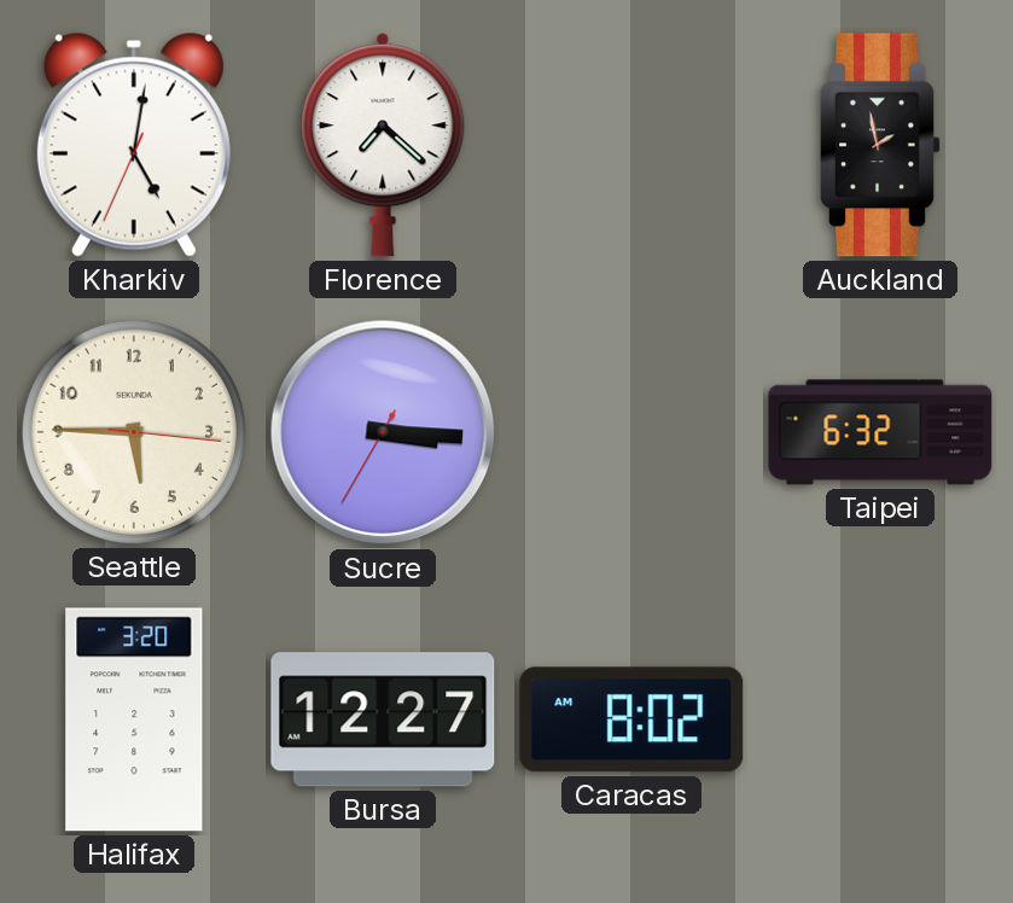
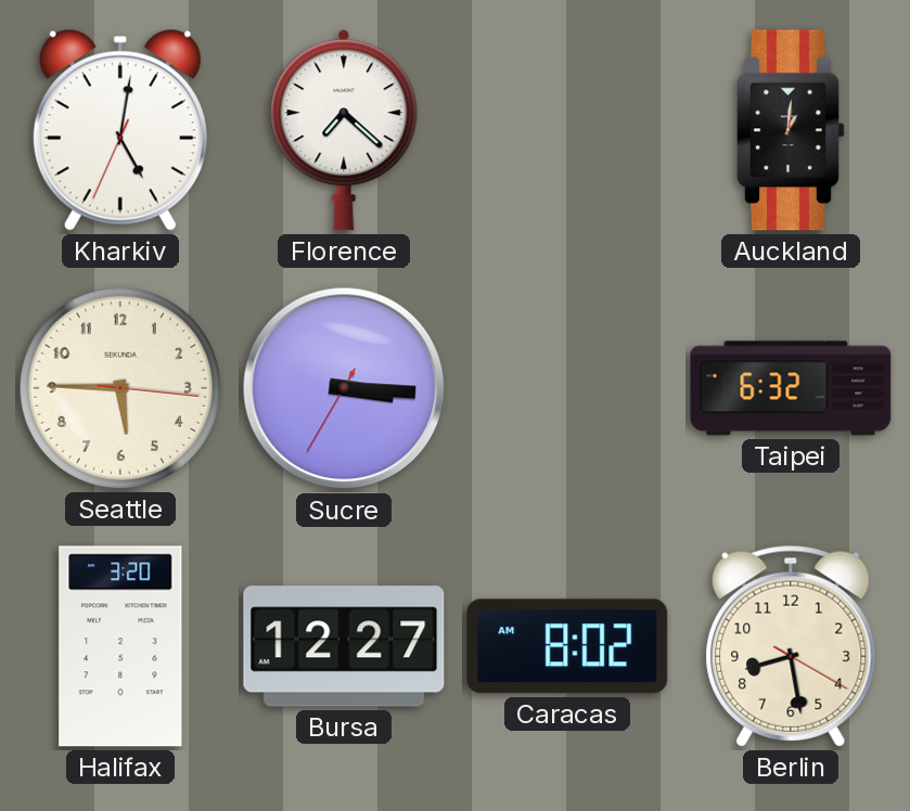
Auckland: 1:58 -> 1:01 (792, 130)
Berlin: none -> 8:28 (791, 646)
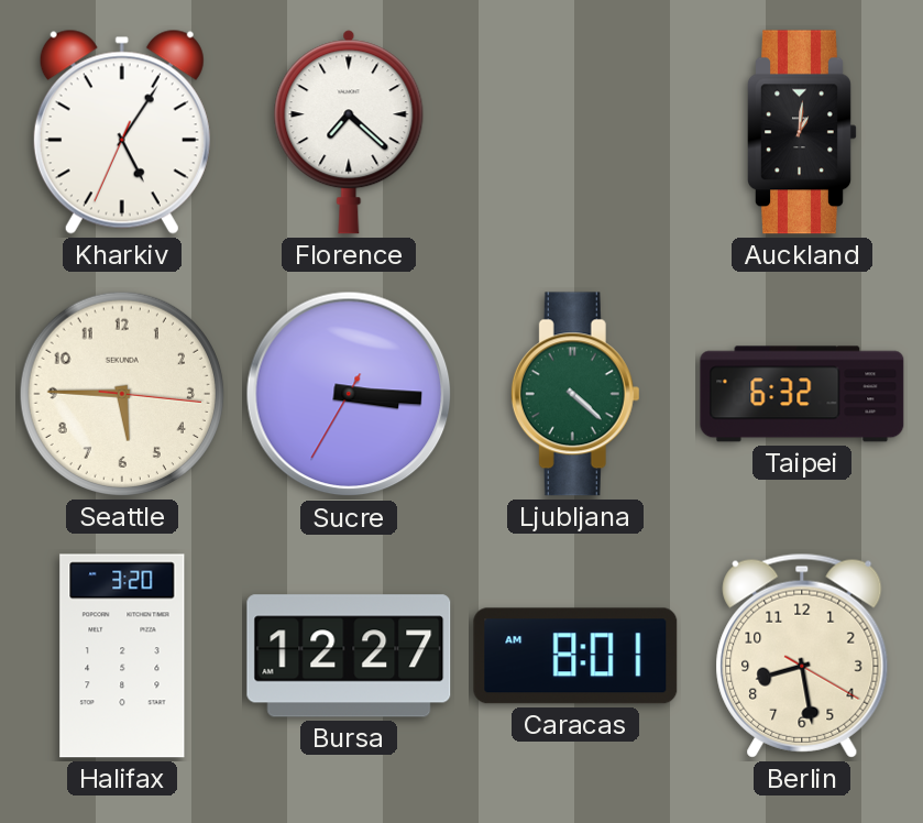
Kharkiv: 5:01 -> 5:05 (122, 132)
Ljubljana: none -> 4:22 (575, 394)
Caracas: 8:02 -> 8:01 (575, 656)
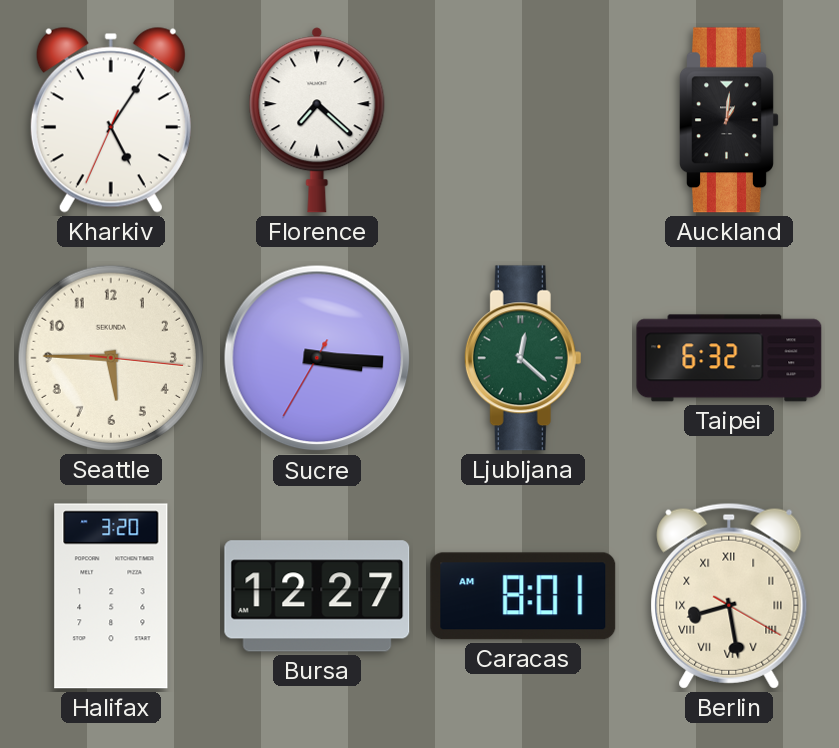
Ljubljana: 4:22 -> 12:22 (523, 358)
Berlin numerals: Arabic -> Roman (729, 596)
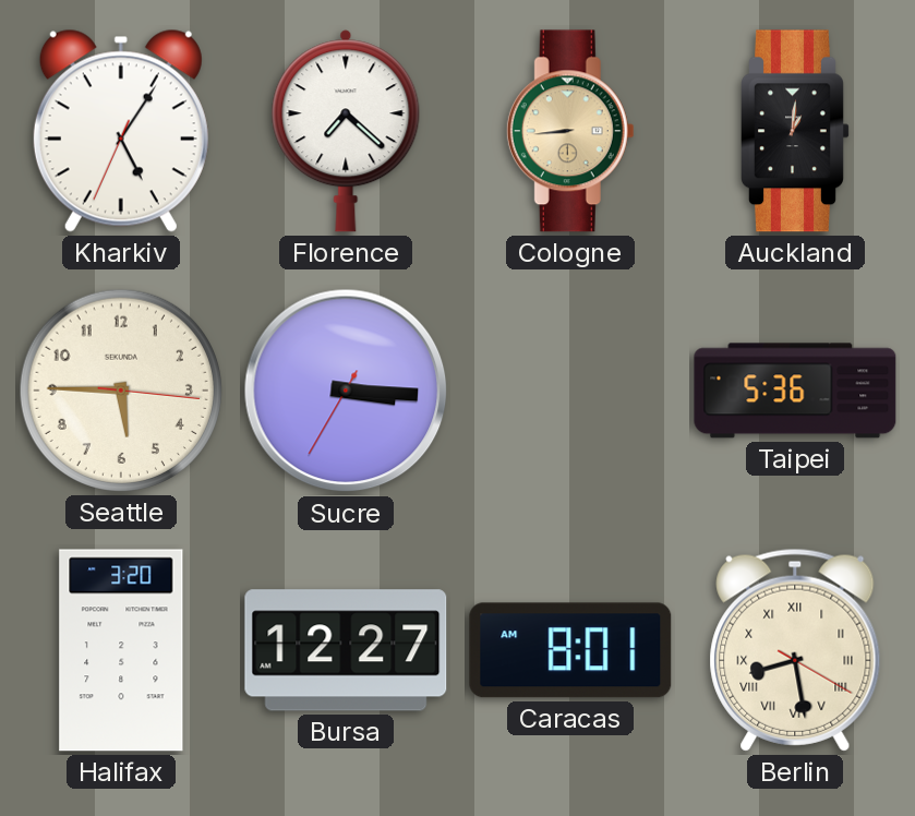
Cologne: none -> 8:44 (570, 131)
Ljubljana: 12:22 -> none (523, 358)
Taipei: 6:32 -> 5:36 (795, 391)
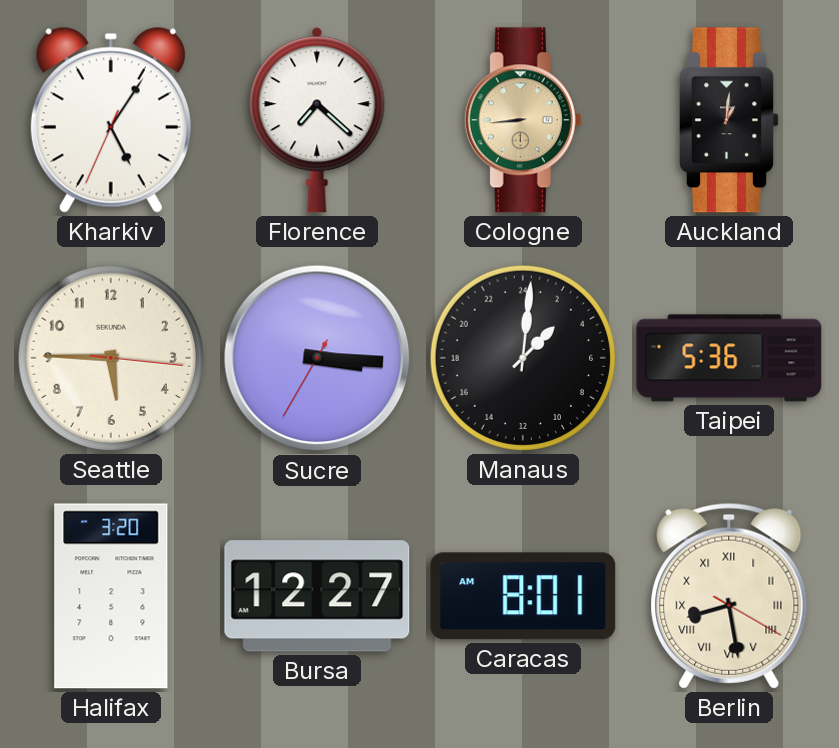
Manaus: none -> 3:01 (523, 358)
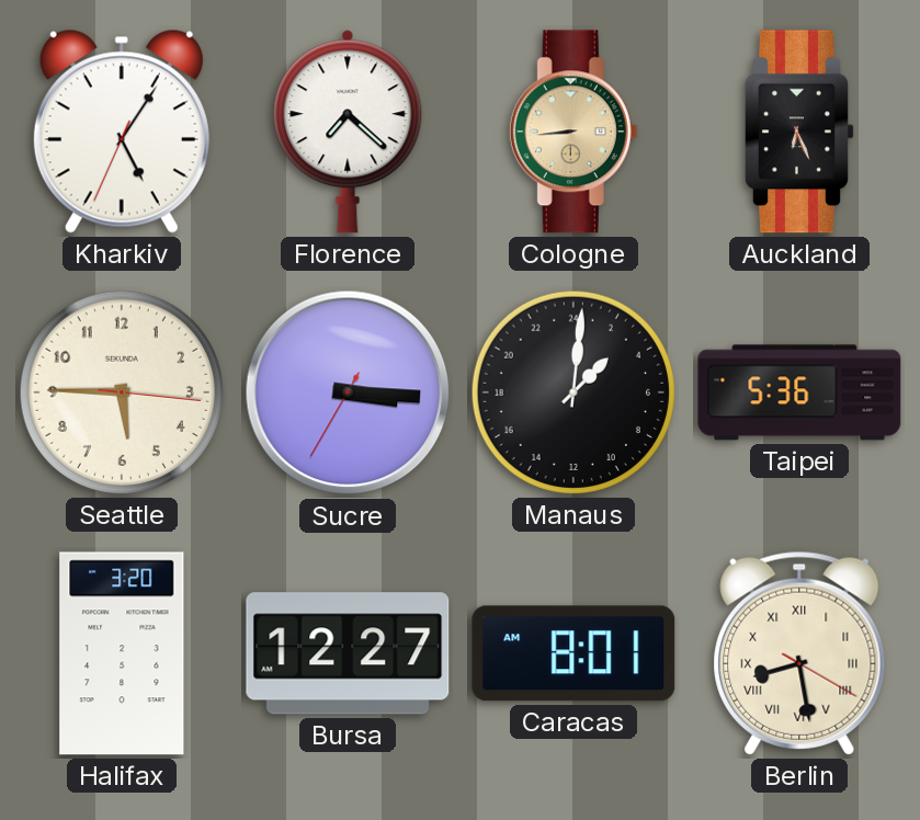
Auckland: 1:01 -> 6:26 (800, 132)
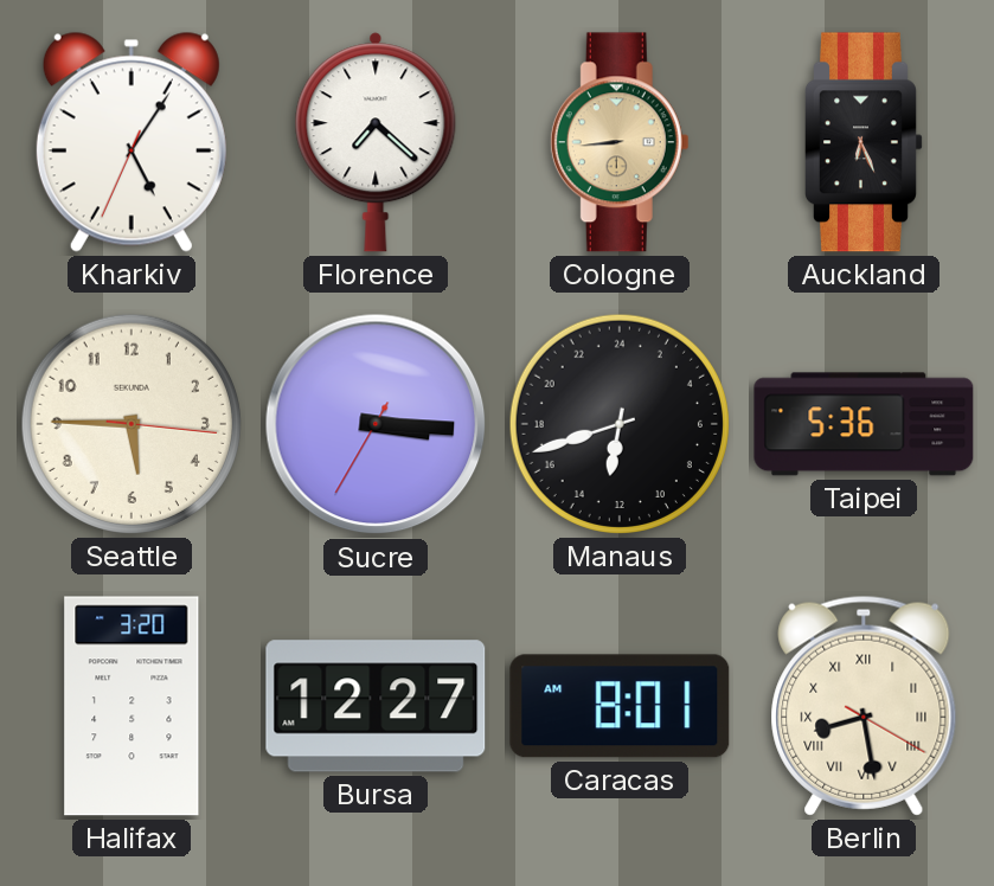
Manaus: 3:01 -> 12:42 (620, 424)
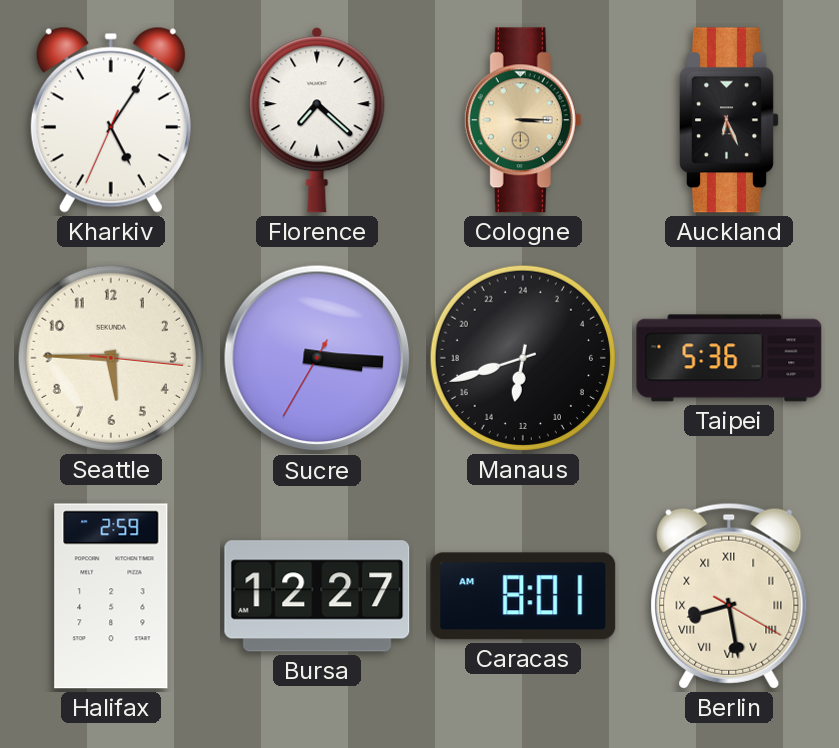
Cologne: 8:44 -> 3:15 (523, 120)
Halifax: 3:20 -> 2:59 (111, 596)
